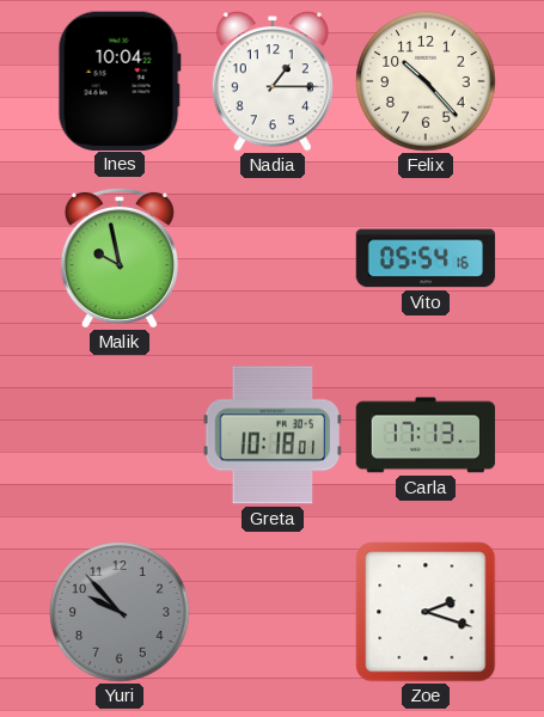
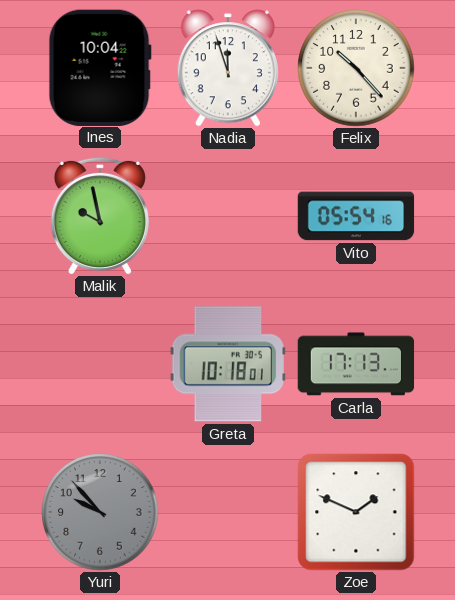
Nadia: 1:15 -> 11:57 (228, 68)
Zoe: 2:18 -> 1:49 (356, 512)
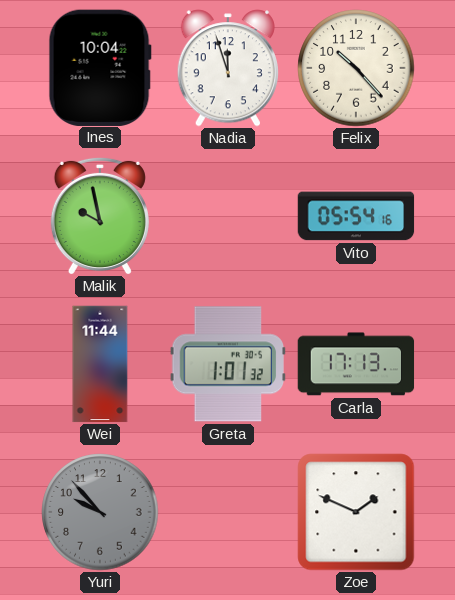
Wei: none -> 11:44 (100, 364)
Greta: 10:18 -> 1:01 (227, 364)
